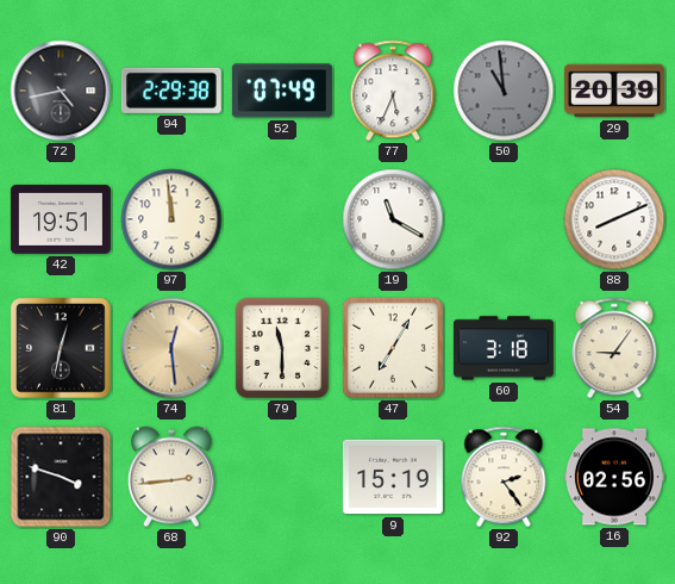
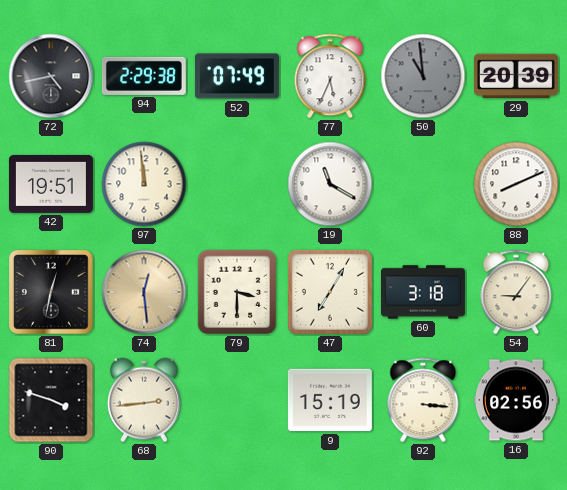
79: 11:30 -> 3:30 (236, 292)
92: 2:24 -> 3:16 (423, 400)
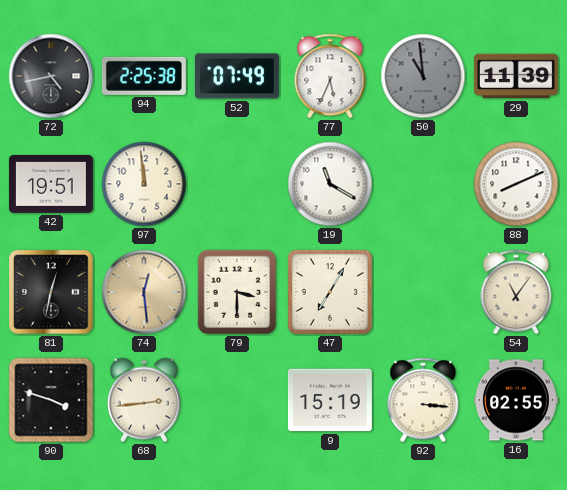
94: 2:29 -> 2:25 (144, 76)
29: 20:39 -> 11:39 (516, 76)
60: 3:18 -> none (423, 292)
54: 9:06 -> 11:06 (516, 292)
16: 02:56 -> 02:55 (516, 400)
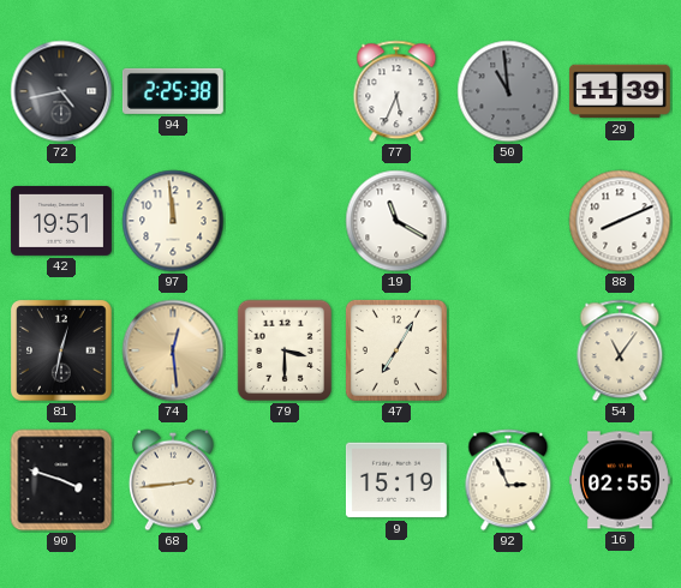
52: 07:49 -> none (237, 76)
92: 3:16 -> 2:56 (508, 480)
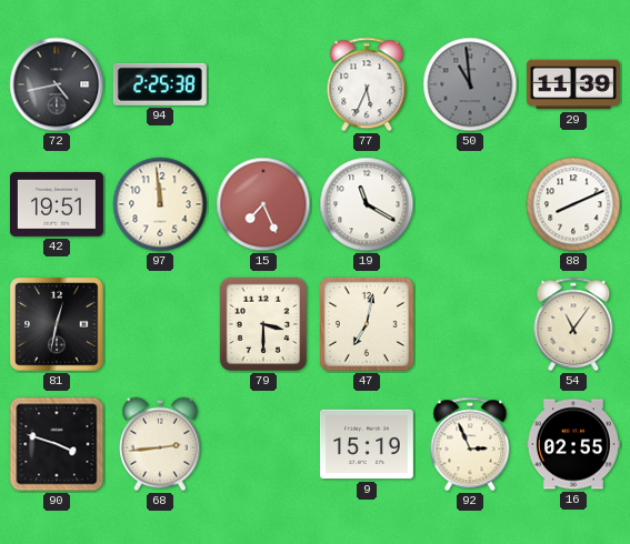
15: none -> 7:26 (263, 204)
74: 12:29 -> none (173, 350)
47: 7:05 -> 7:02 (367, 324)
